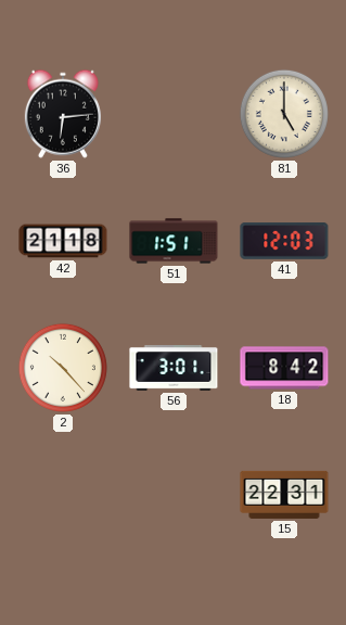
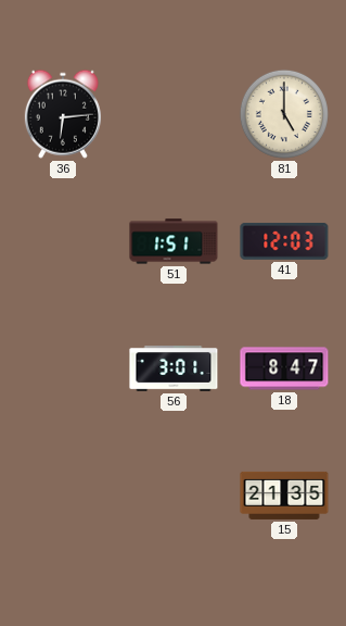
42: 21:18 -> none (63, 241)
2: 10:23 -> none (63, 368)
18: 8:42 -> 8:47 (284, 368)
15: 22:31 -> 21:35 (284, 496)
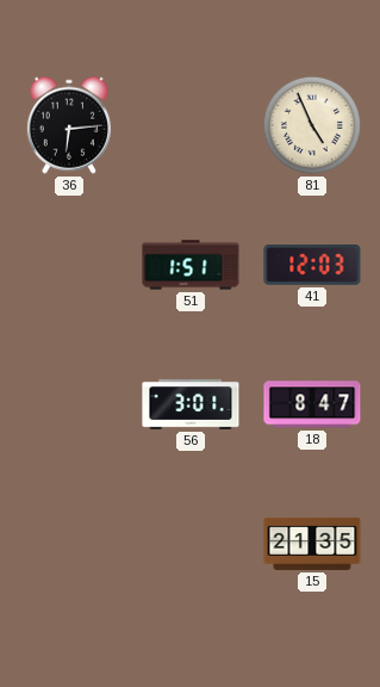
81: 5:00 -> 4:56 (312, 125)
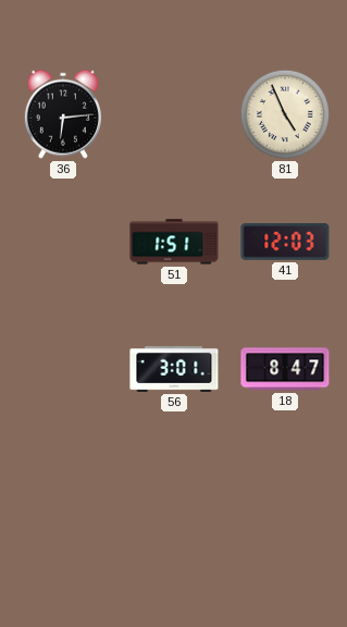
15: 21:35 -> none (312, 544)
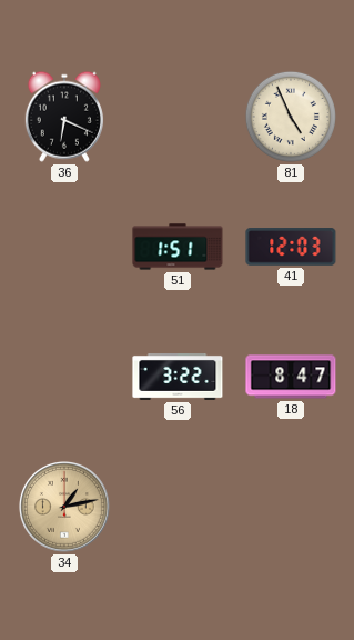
36: 6:14 -> 6:19 (64, 117)
56: 3:01 -> 3:22 (178, 378)
34: none -> 1:13 (64, 507)
